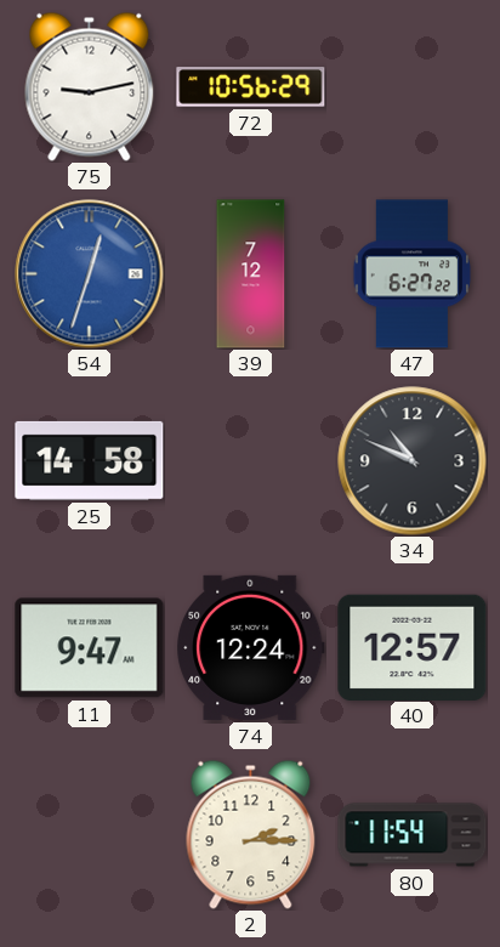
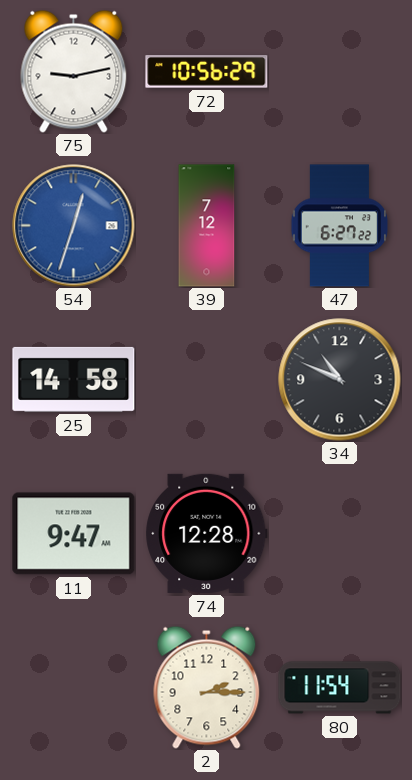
74: 12:24 -> 12:28 (207, 533)
40: 12:57 -> none (413, 647)
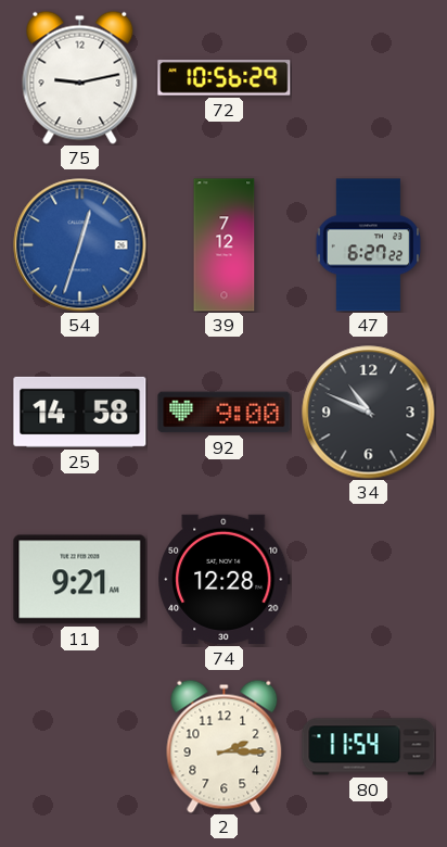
92: none -> 9:00 (225, 413)
11: 9:47 -> 9:21 (80, 580)
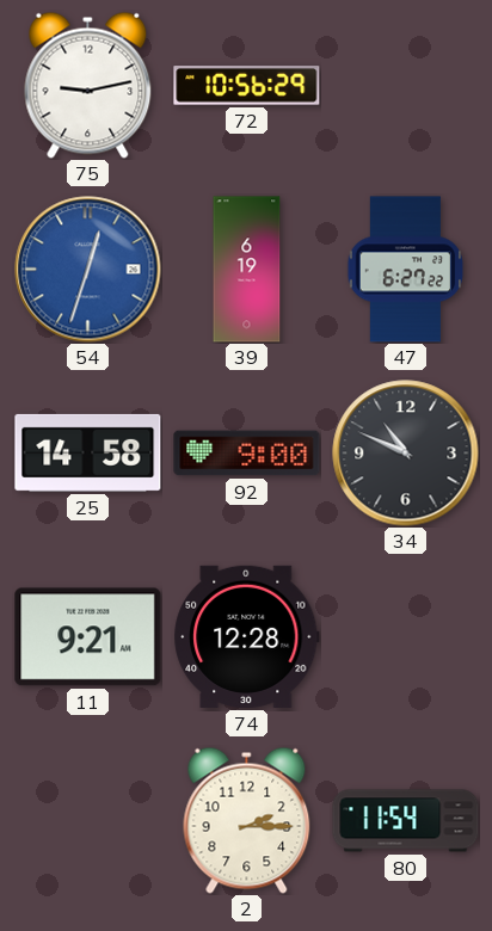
39: 7:12 -> 6:19 (247, 270)
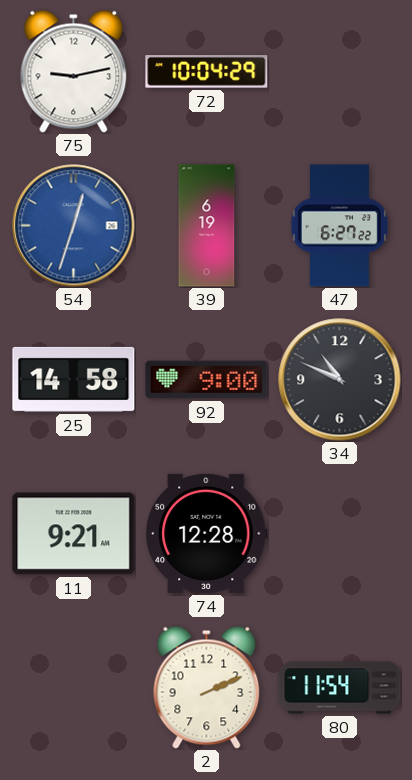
72: 10:56 -> 10:04 (207, 72)
2: 2:15 -> 2:11 (207, 687)
